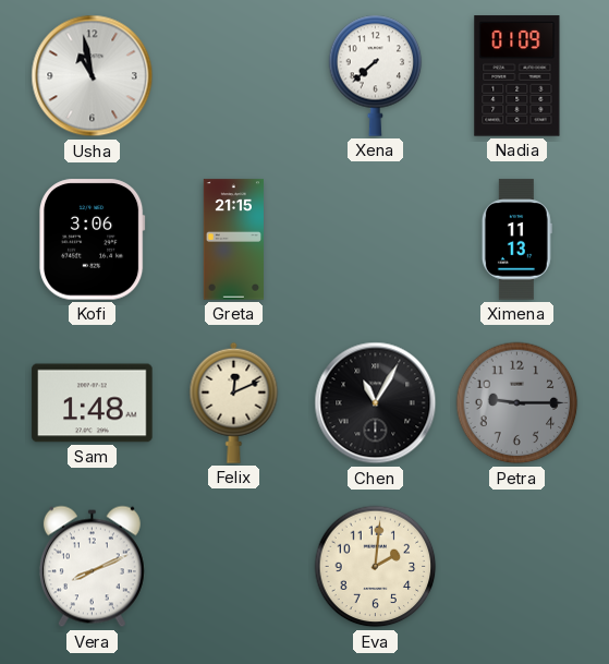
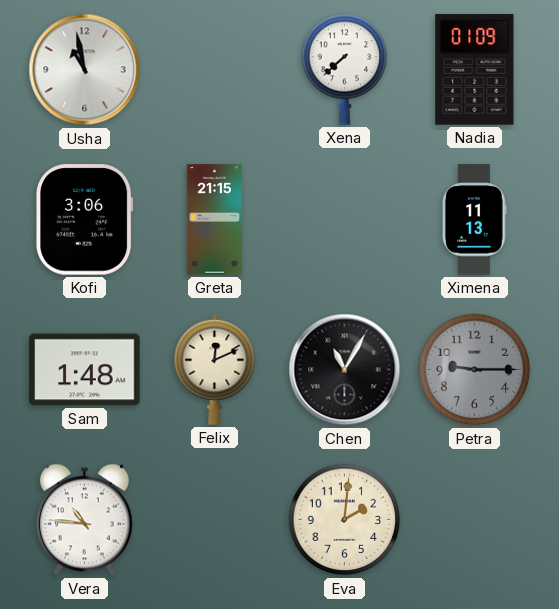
Vera: 8:11 -> 10:46 (84, 520)
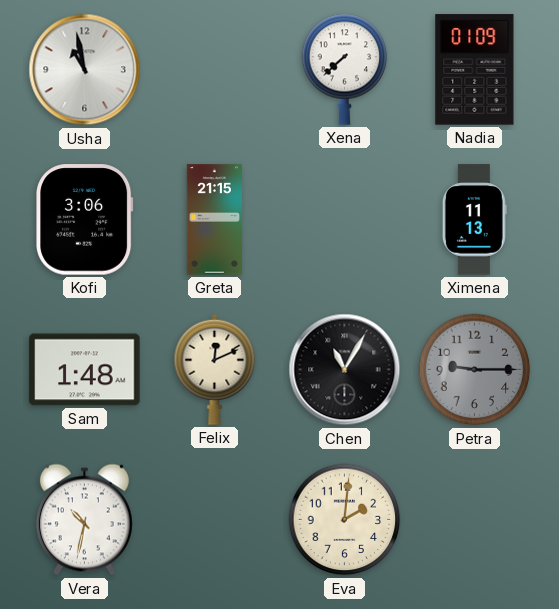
Vera: 10:46 -> 10:32 (84, 520)
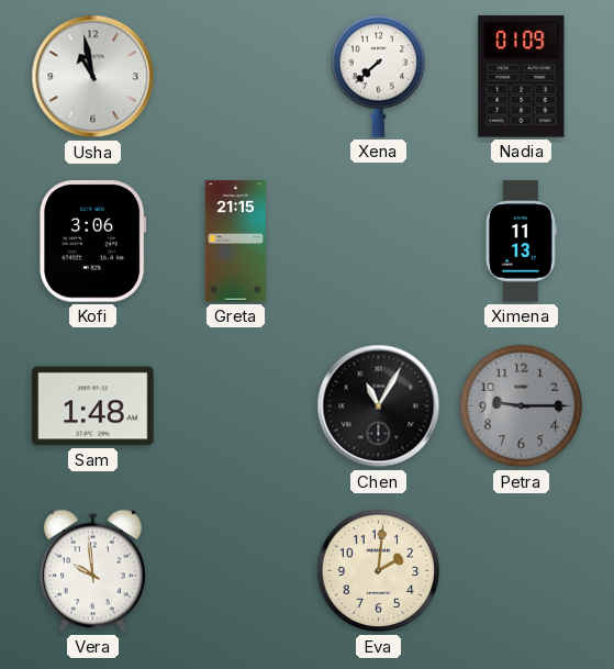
Felix: 12:11 -> none (215, 369)
Vera: 10:32 -> 9:59 (92, 571)
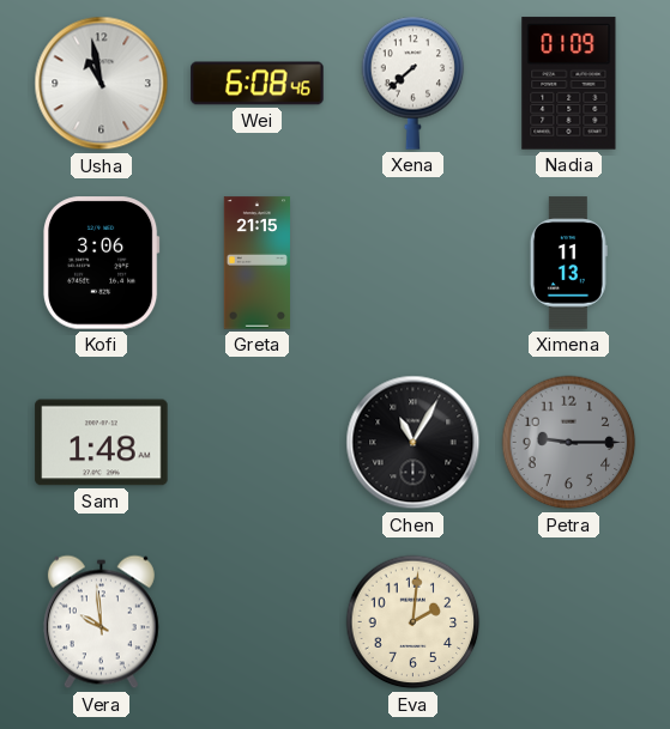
Wei: none -> 6:08 (258, 84)
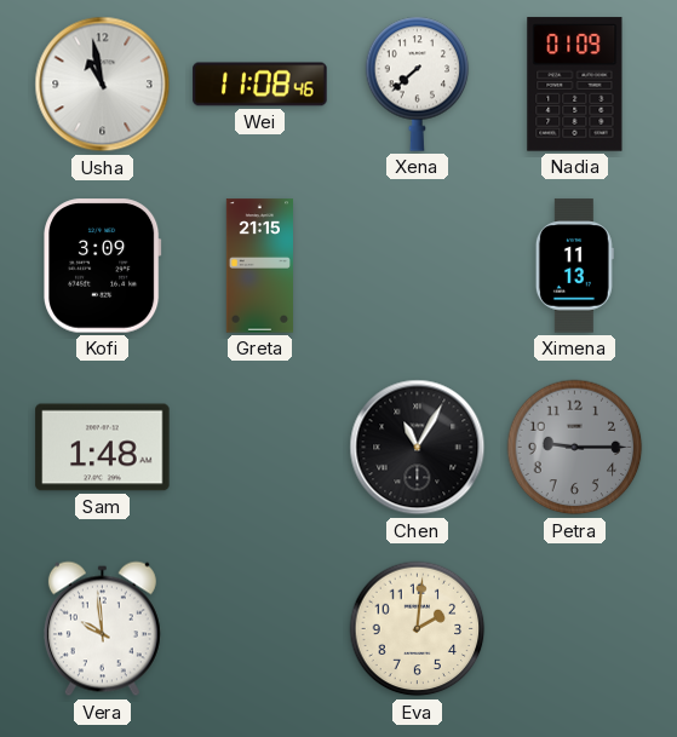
Wei: 6:08 -> 11:08 (260, 85)
Kofi: 3:06 -> 3:09 (103, 266)
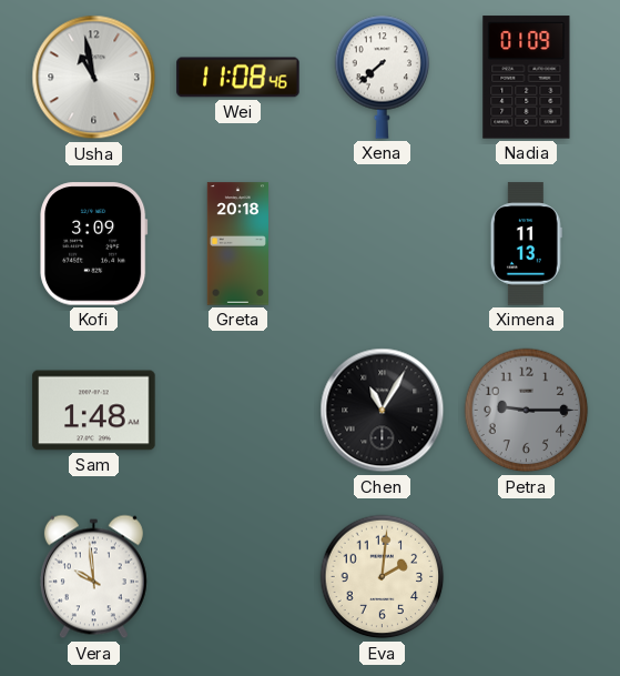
Greta: 21:15 -> 20:18 (237, 244)
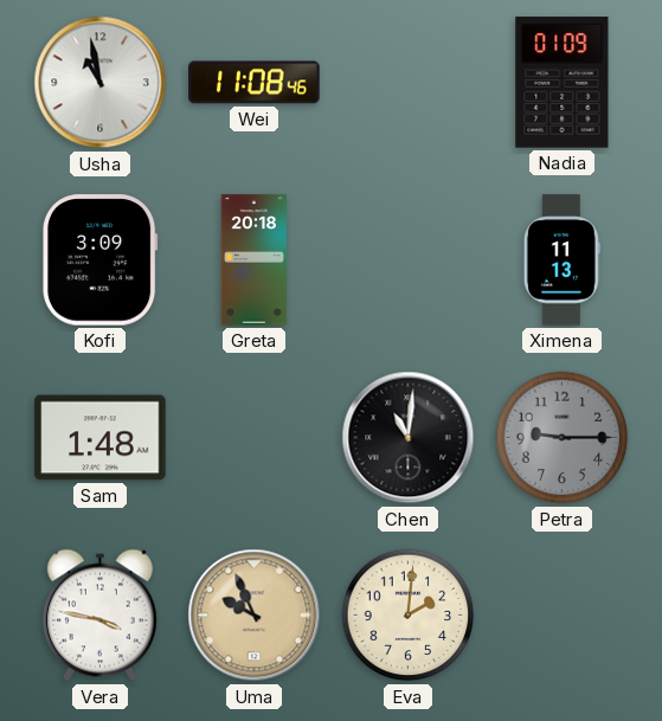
Xena: 7:38 -> none (383, 77)
Chen: 11:05 -> 11:01 (409, 438)
Vera: 9:59 -> 3:47 (99, 616)
Uma: none -> 9:56 (255, 616)
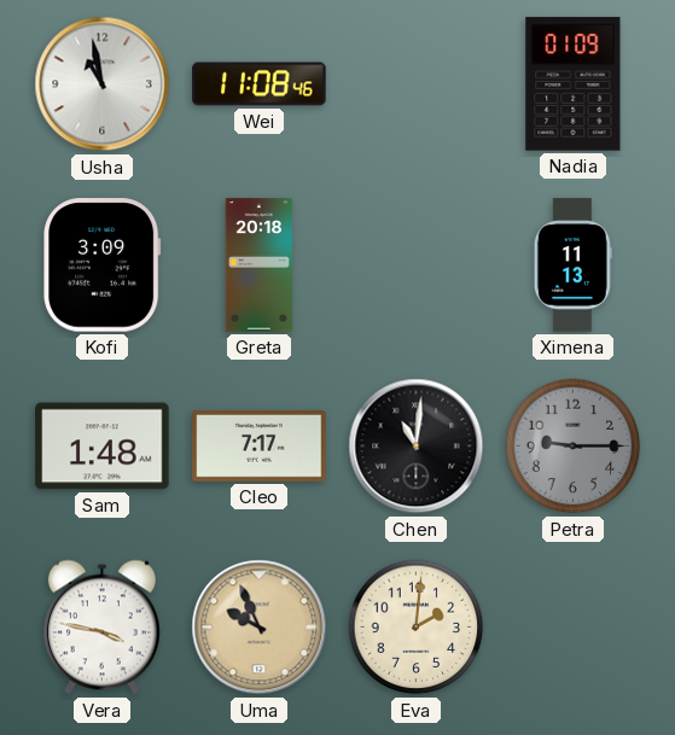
Cleo: none -> 7:17 (260, 445)
